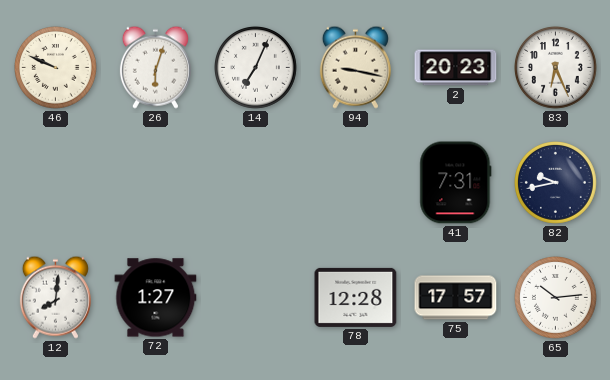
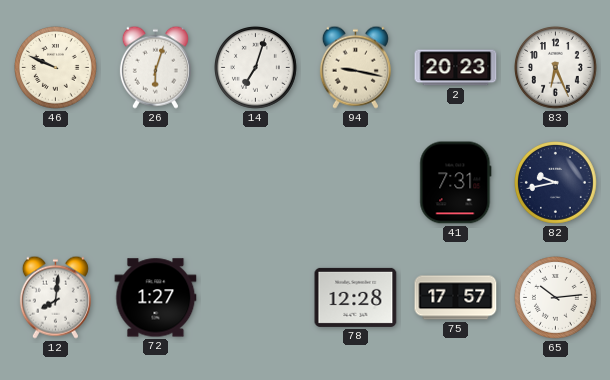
14: 7:04 -> 7:03 (256, 68)
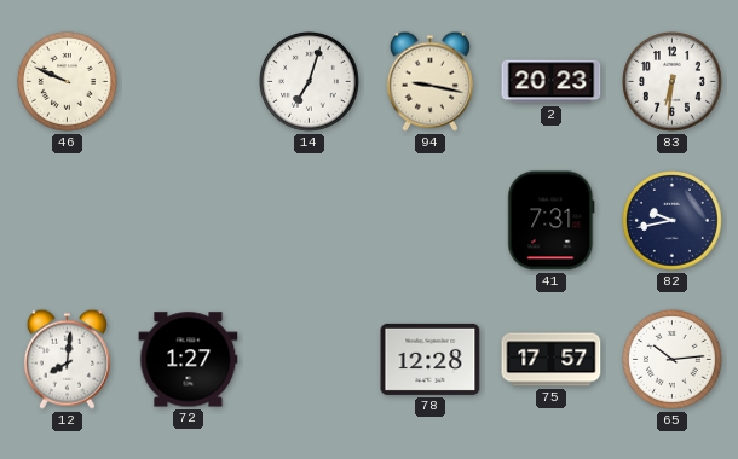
26: 6:03 -> none (155, 67)
83: 6:26 -> 6:31 (673, 82)
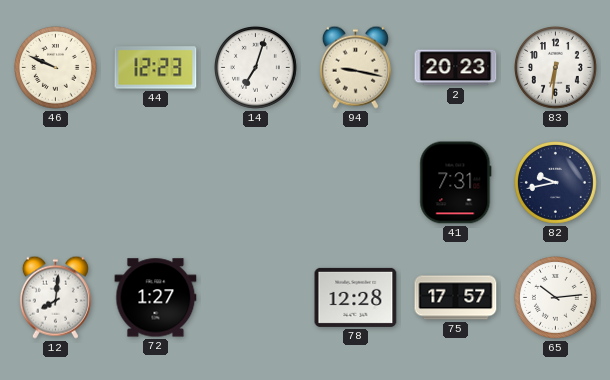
44: none -> 12:23 (156, 68)
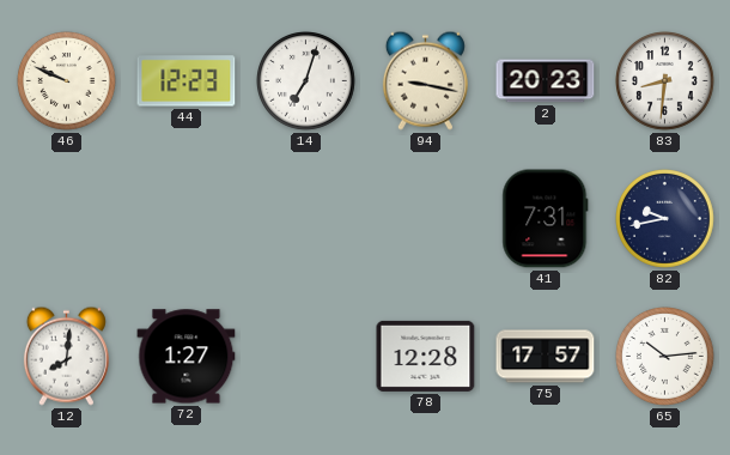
83: 6:31 -> 8:31 (665, 81)
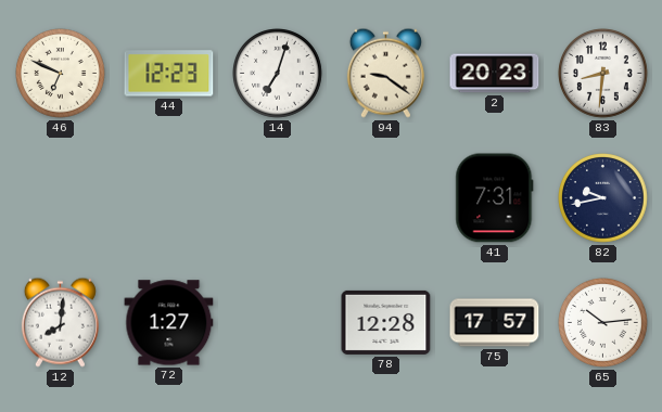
46: 9:49 -> 6:49 (61, 74)
94: 9:17 -> 9:21 (385, 73)
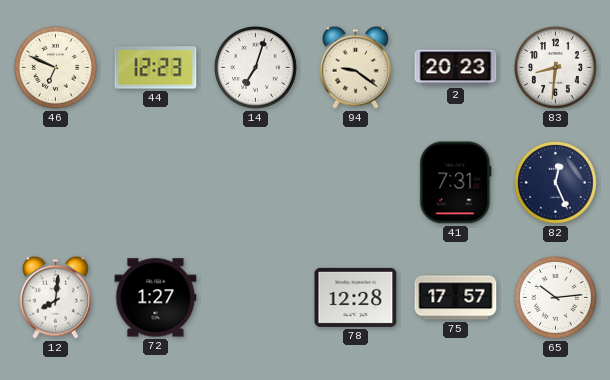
82: 9:43 -> 12:26 (556, 183)
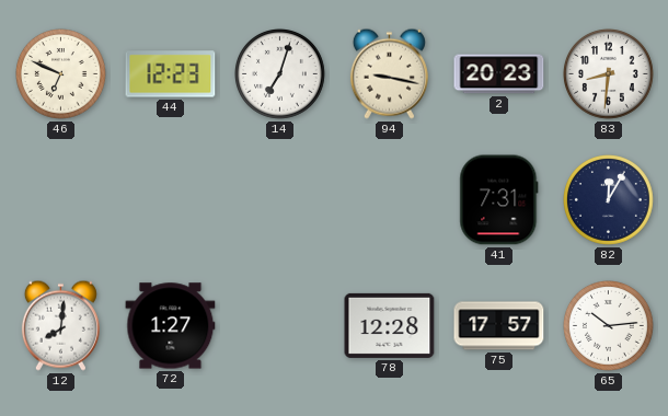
94: 9:21 -> 9:17 (389, 73)
82: 12:26 -> 12:05 (609, 200)
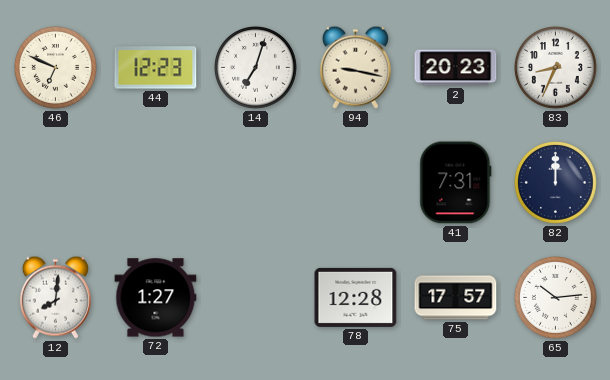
83: 8:31 -> 8:34 (556, 68)
82: 12:05 -> 12:00 (556, 183)
